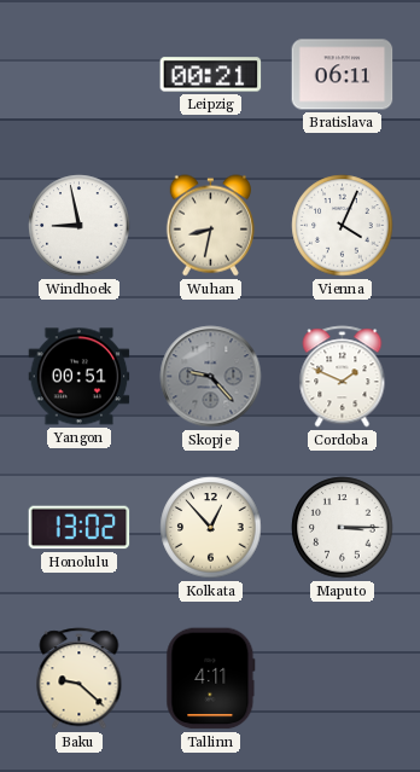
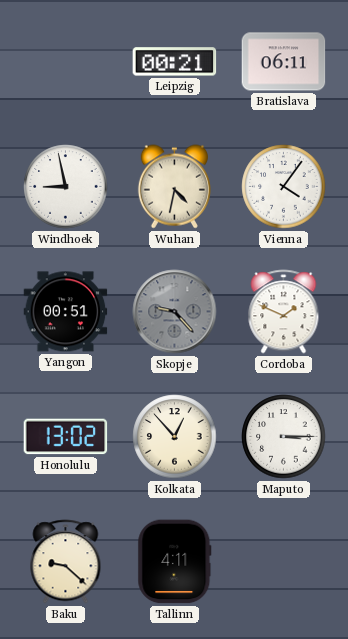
Wuhan: 8:32 -> 4:32 (174, 187)
Vienna: 4:04 -> 4:06 (284, 187)
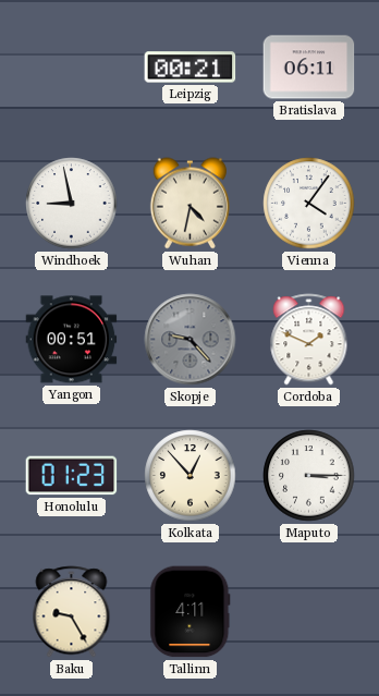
Honolulu: 13:02 -> 01:23 (72, 476)
Baku: 9:22 -> 9:25 (72, 612)
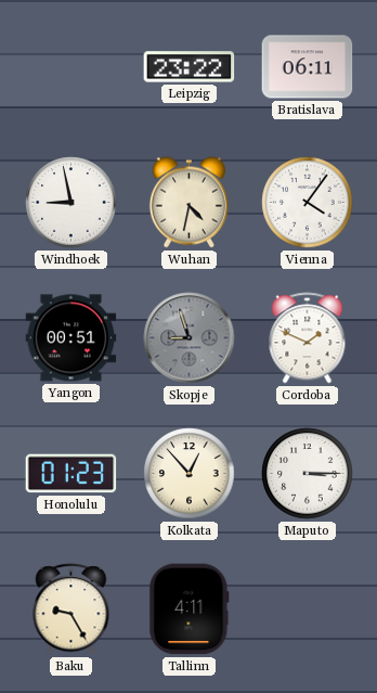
Leipzig: 00:21 -> 23:22 (190, 67)
Skopje: 9:23 -> 8:57 (190, 338)
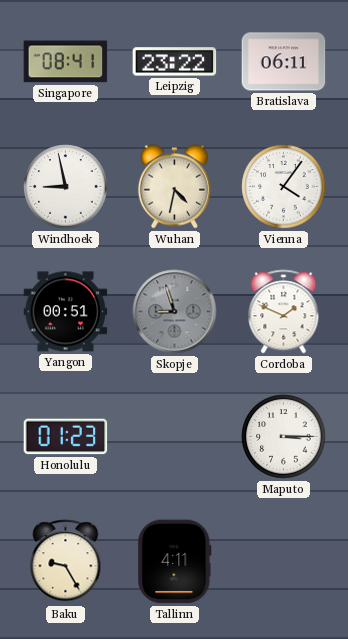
Singapore: none -> 08:41 (66, 62)
Kolkata: 12:53 -> none (190, 474)
